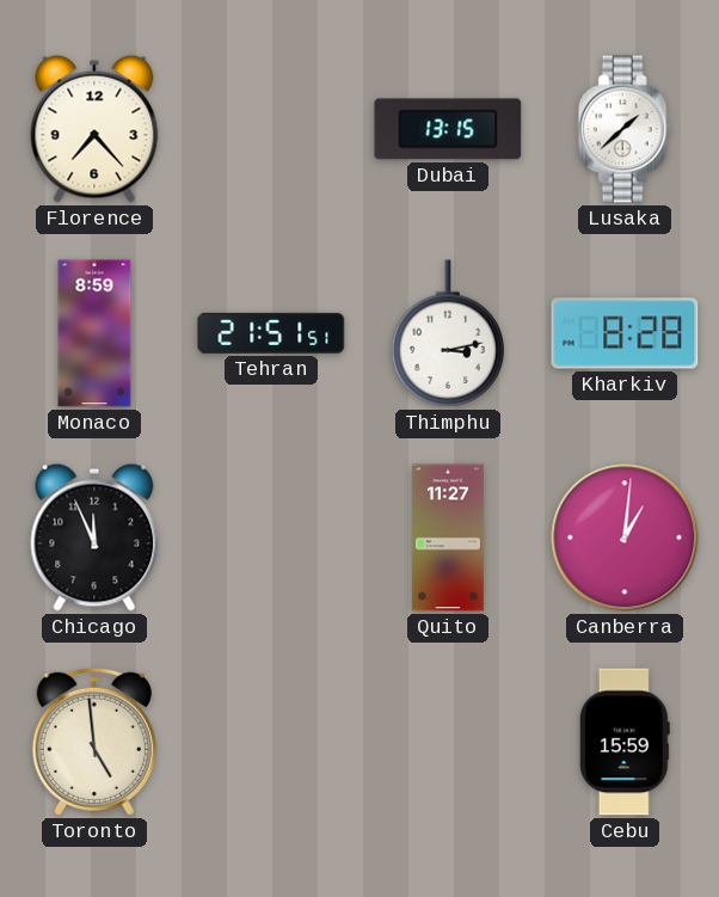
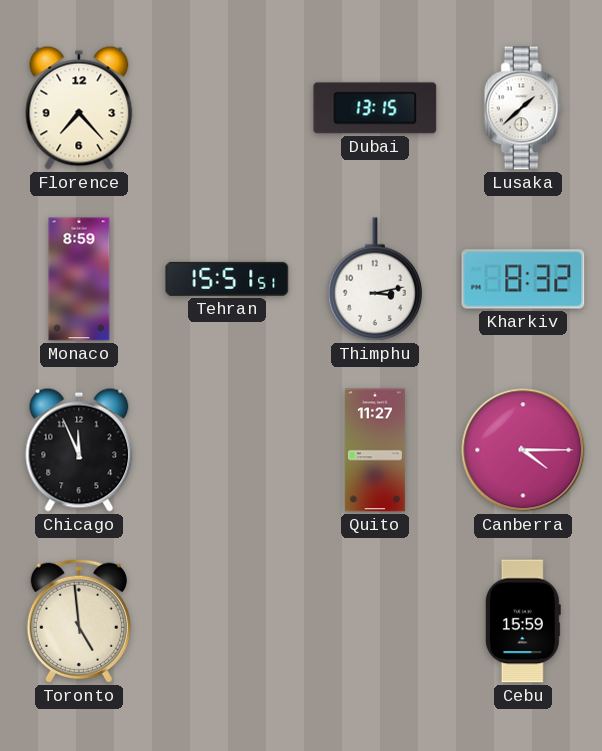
Tehran: 21:51 -> 15:51 (227, 279)
Kharkiv: 8:28 -> 8:32 (523, 279)
Canberra: 1:01 -> 4:15 (523, 450)
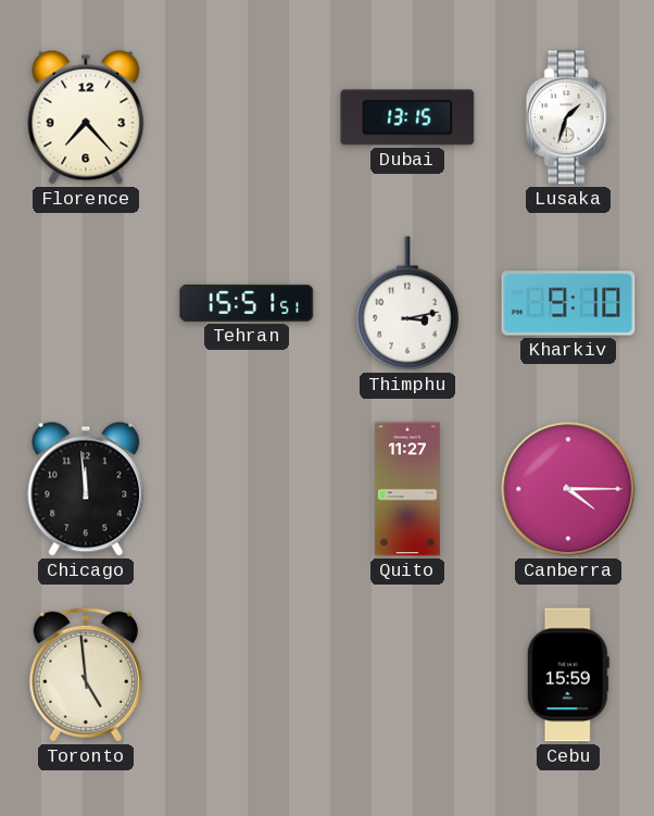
Lusaka: 1:38 -> 1:33 (568, 117)
Monaco: 8:59 -> none (79, 279)
Kharkiv: 8:32 -> 9:10 (568, 303)
Chicago: 11:56 -> 11:59 (86, 489)
